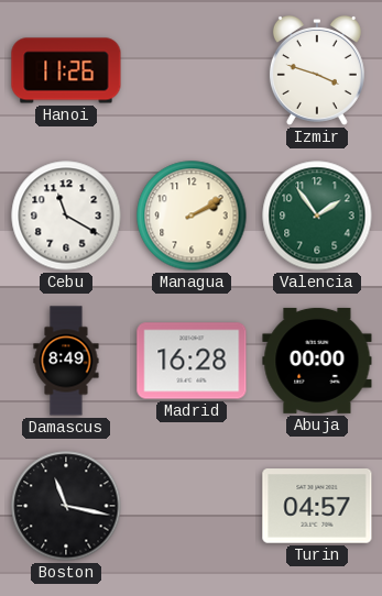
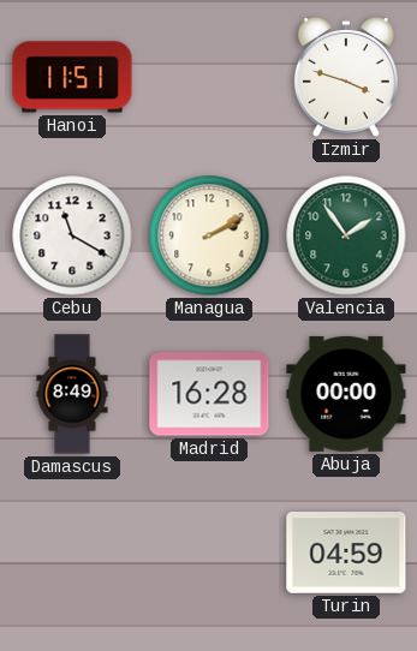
Hanoi: 11:26 -> 11:51 (72, 77)
Boston: 11:17 -> none (66, 506)
Turin: 04:57 -> 04:59 (346, 553)
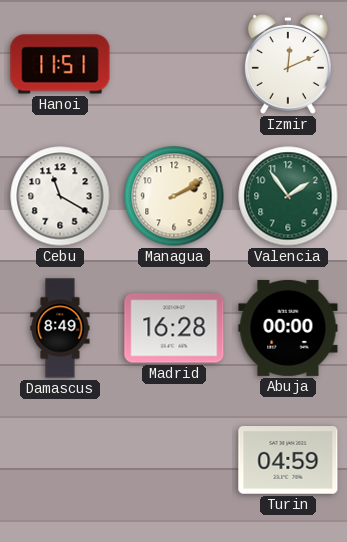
Izmir: 3:48 -> 12:11 (288, 64)
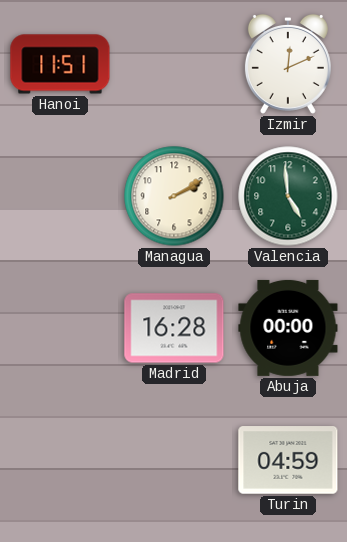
Cebu: 11:20 -> none (60, 196)
Valencia: 1:54 -> 4:59 (288, 196)
Damascus: 8:49 -> none (60, 328)
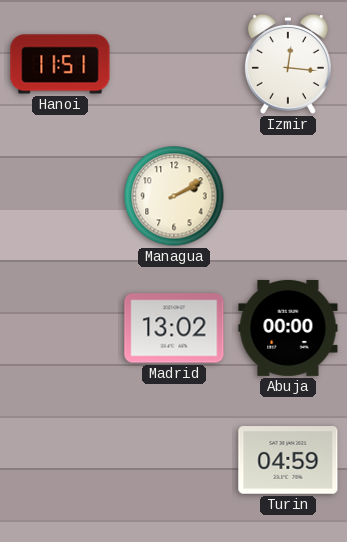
Izmir: 12:11 -> 12:16 (288, 64)
Valencia: 4:59 -> none (288, 196)
Madrid: 16:28 -> 13:02 (174, 328)
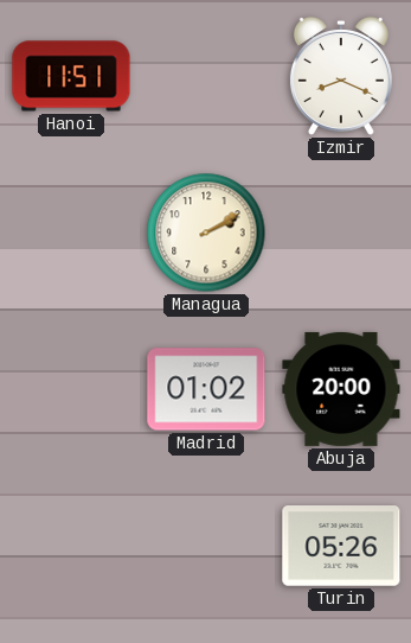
Izmir: 12:16 -> 8:19 (341, 76)
Madrid: 13:02 -> 01:02 (206, 389)
Abuja: 00:00 -> 20:00 (341, 389)
Turin: 04:59 -> 05:26 (341, 546)
